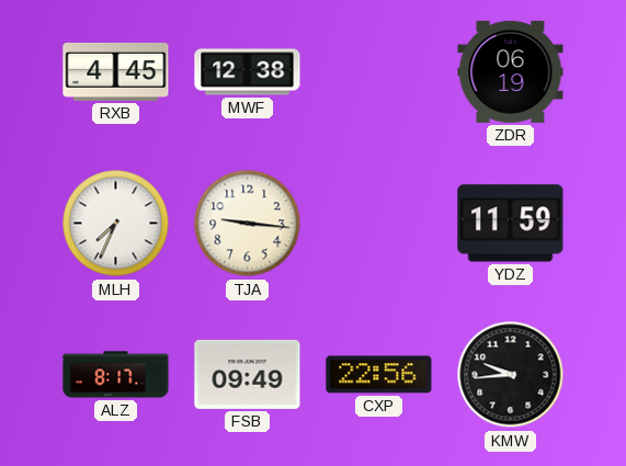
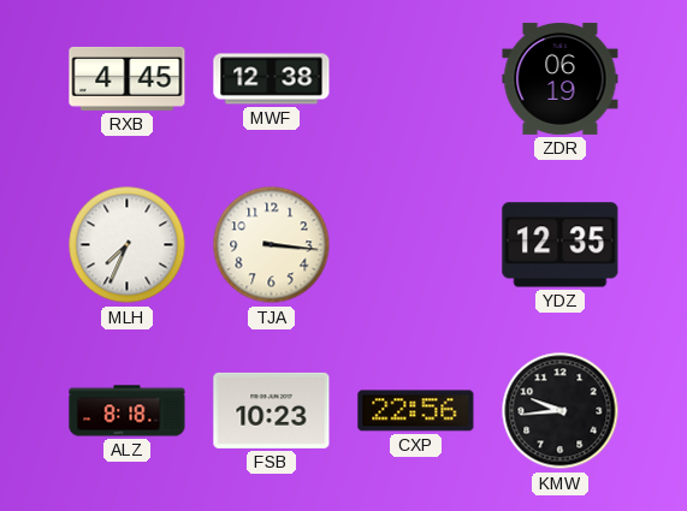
TJA: 9:16 -> 3:16 (272, 245)
YDZ: 11:59 -> 12:35 (561, 245)
ALZ: 8:17 -> 8:18 (128, 411)
FSB: 09:49 -> 10:23 (272, 410)
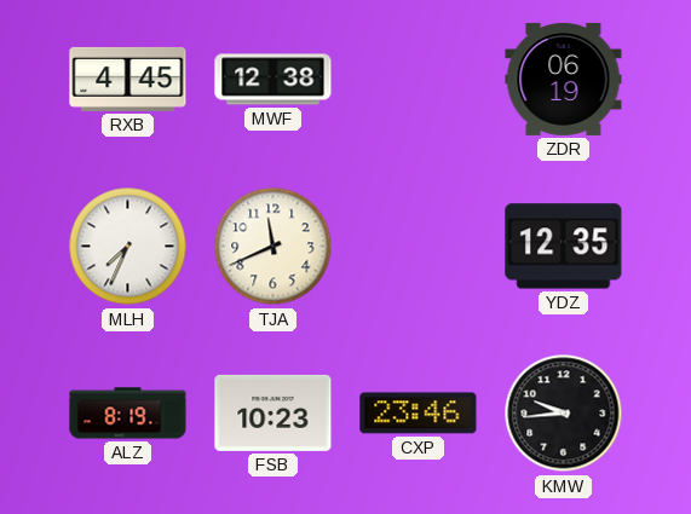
TJA: 3:16 -> 11:41 (273, 247)
ALZ: 8:18 -> 8:19 (128, 414)
CXP: 22:56 -> 23:46 (419, 414)
